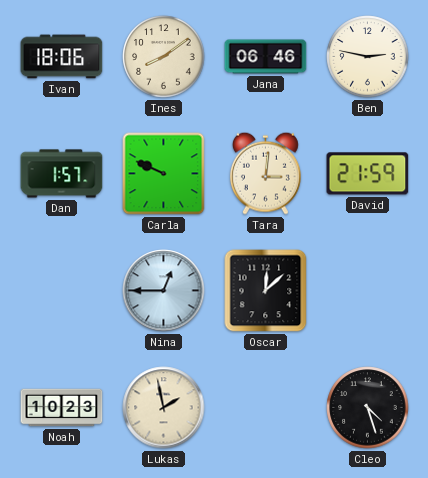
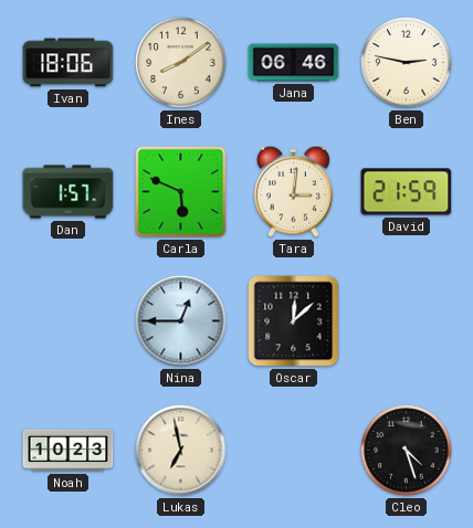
Carla: 9:49 -> 5:49 (181, 192)
Lukas: 1:58 -> 6:58 (181, 451)
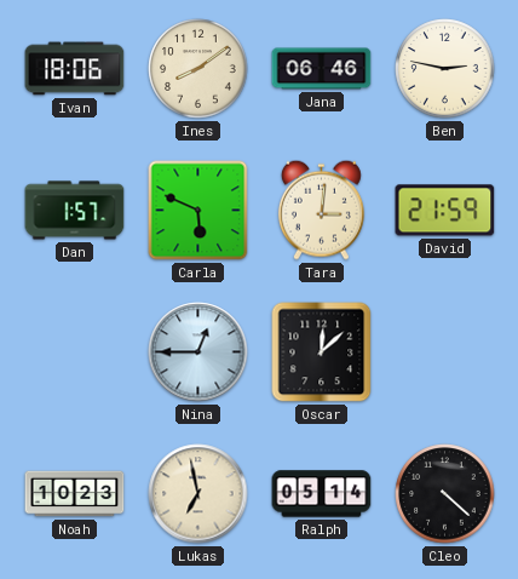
Ralph: none -> 05:14 (322, 494)
Cleo: 4:27 -> 4:22 (445, 494)
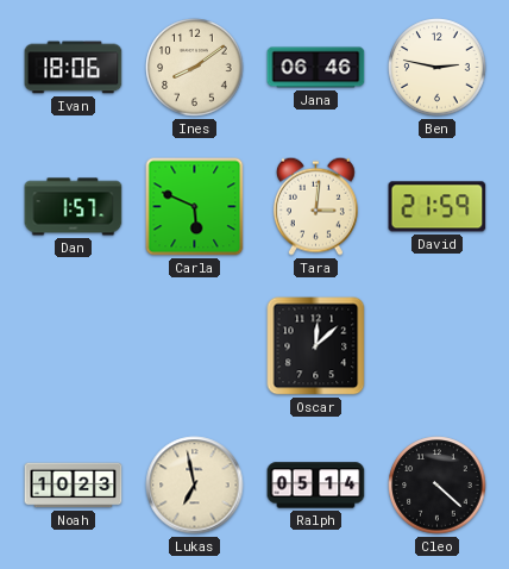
Nina: 12:45 -> none (198, 352)
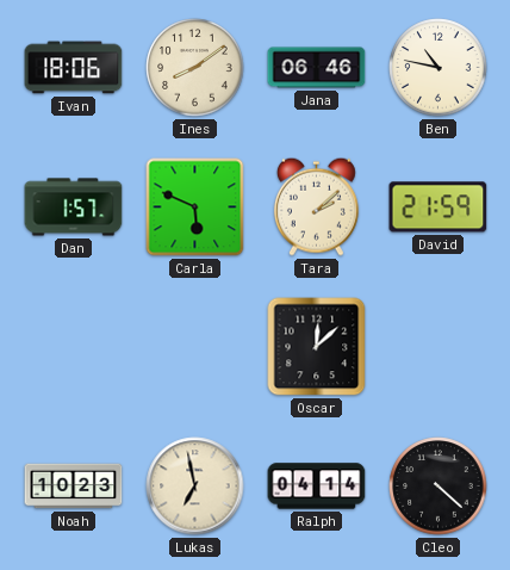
Ben: 2:47 -> 10:47 (439, 68)
Tara: 3:01 -> 2:08 (316, 206)
Ralph: 05:14 -> 04:14 (317, 487)
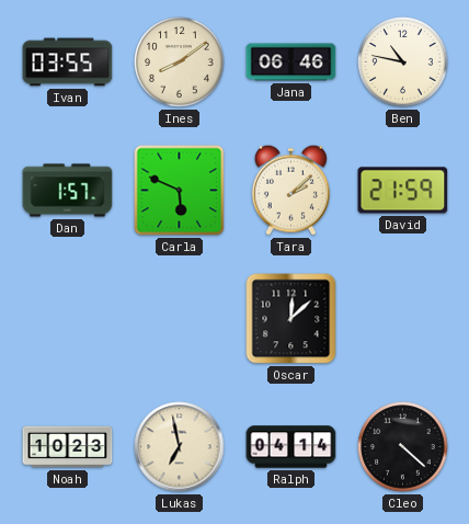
Ivan: 18:06 -> 03:55 (68, 62)
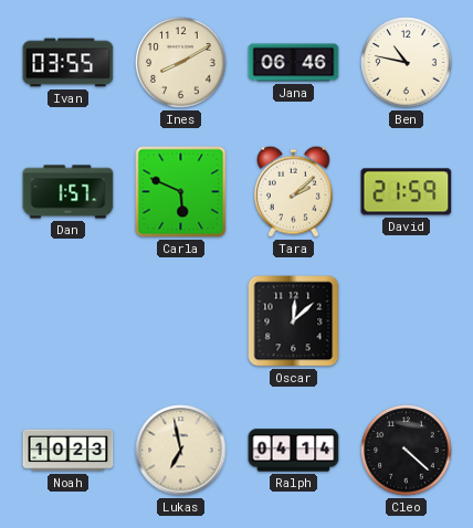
Ines: 8:09 -> 8:10 (181, 63)
